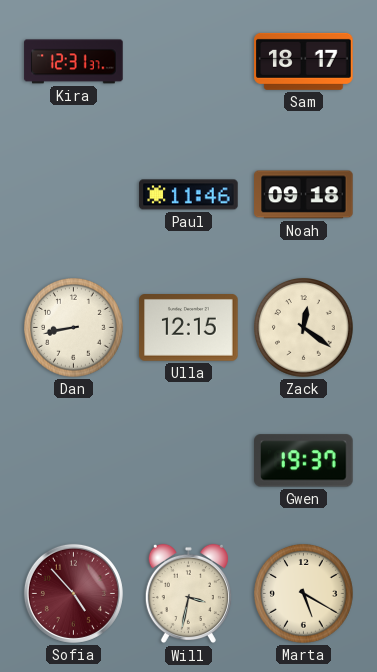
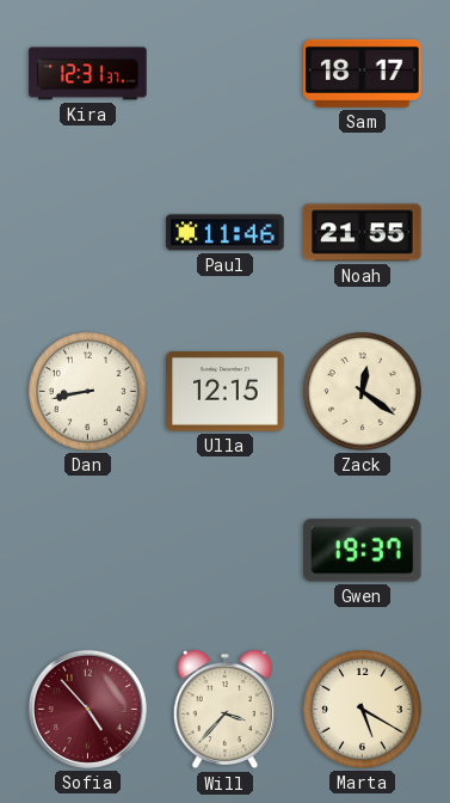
Noah: 09:18 -> 21:55 (363, 233)
Will: 3:32 -> 3:37 (224, 710)
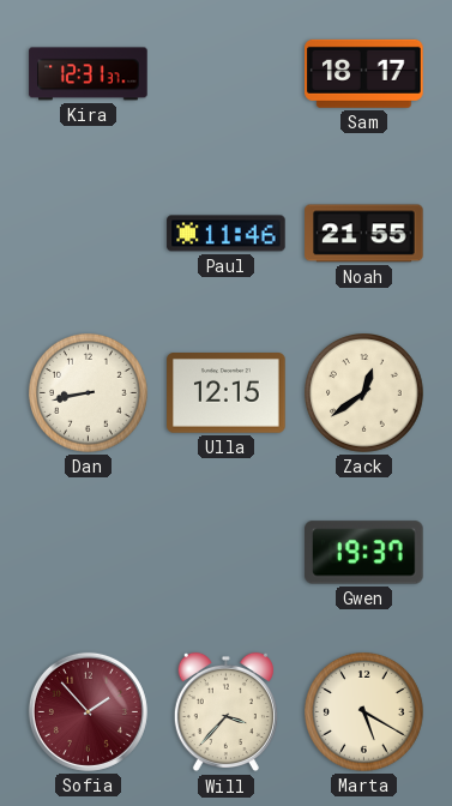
Zack: 12:21 -> 12:39 (364, 393)
Sofia: 4:53 -> 1:53 (88, 711)
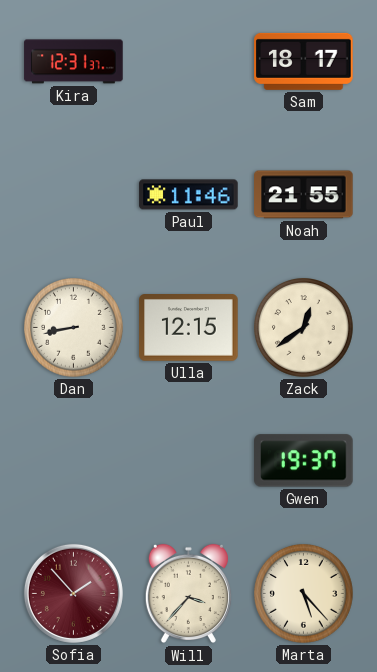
Marta: 5:20 -> 5:23 (304, 594)
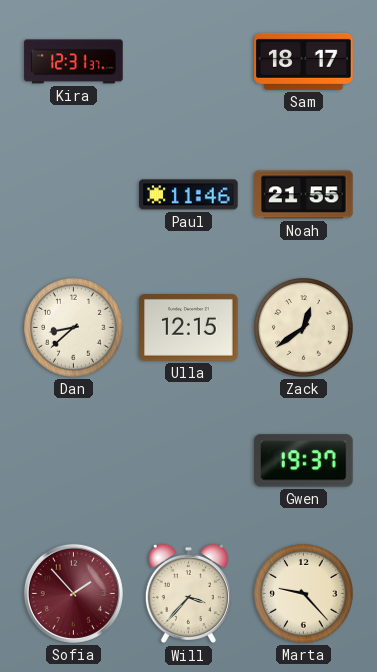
Dan: 8:43 -> 8:38 (74, 328)
Marta: 5:23 -> 9:23 (304, 594)
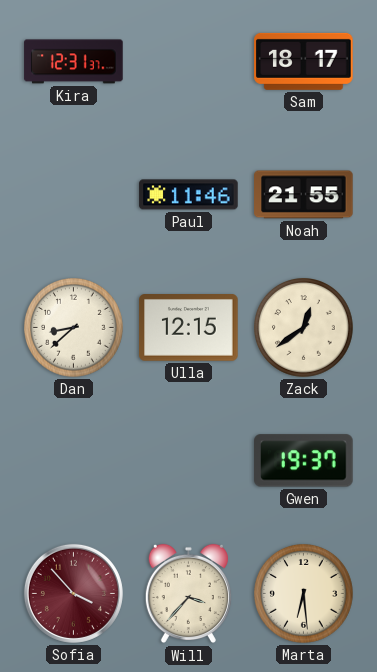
Sofia: 1:53 -> 3:53 (73, 593)
Marta: 9:23 -> 6:29 (304, 594)
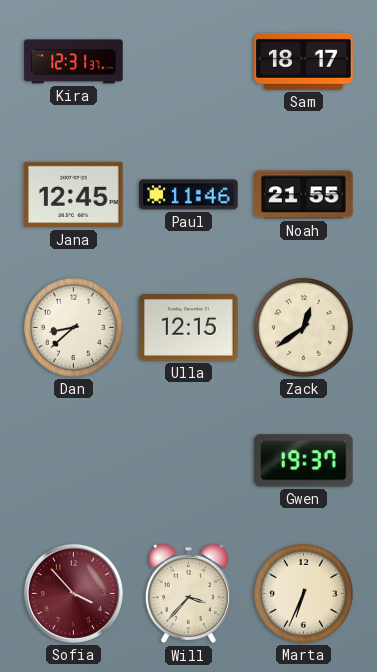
Jana: none -> 12:45 (74, 195)
Marta: 6:29 -> 6:34 (304, 594)
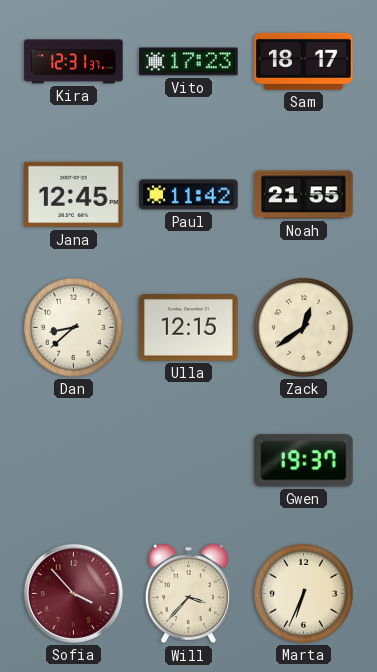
Vito: none -> 17:23 (189, 62)
Paul: 11:46 -> 11:42 (189, 195)
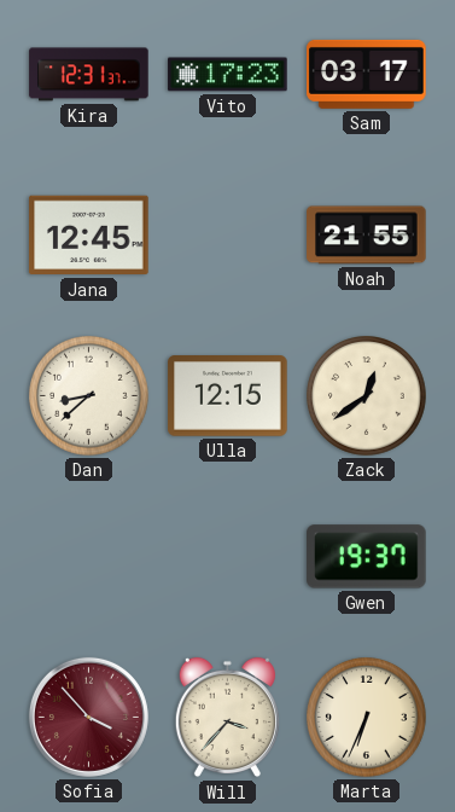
Sam: 18:17 -> 03:17 (367, 74)
Paul: 11:42 -> none (189, 195)
